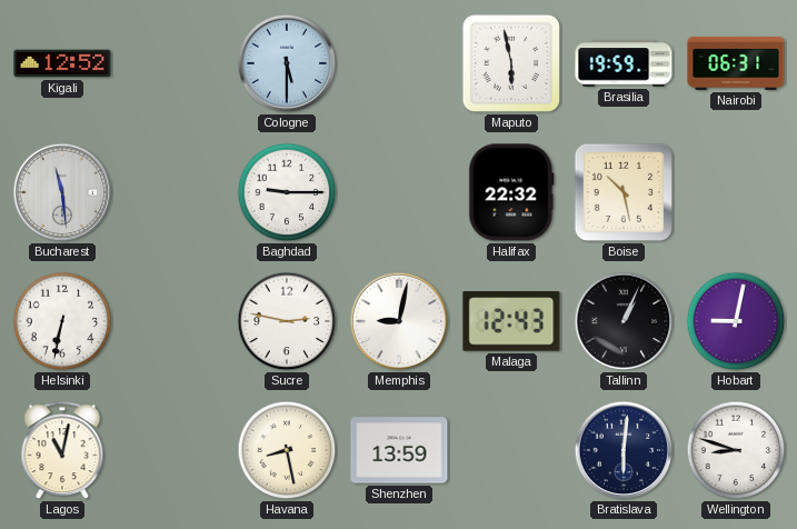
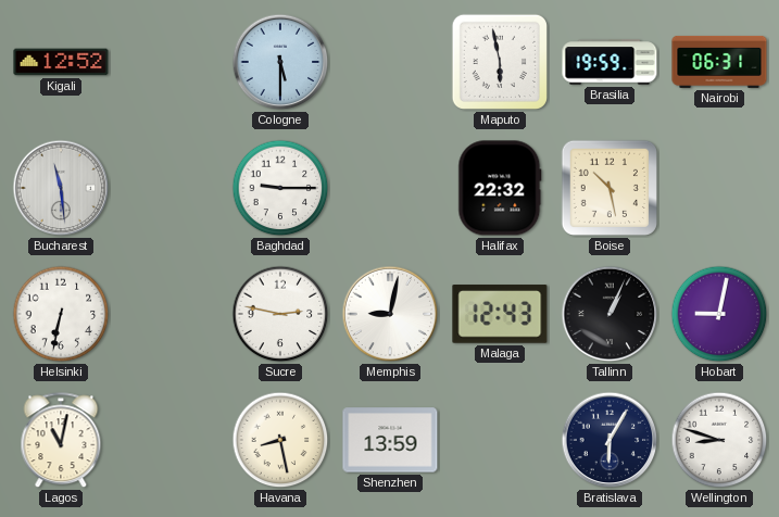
Bratislava: 6:01 -> 6:05 (610, 440)
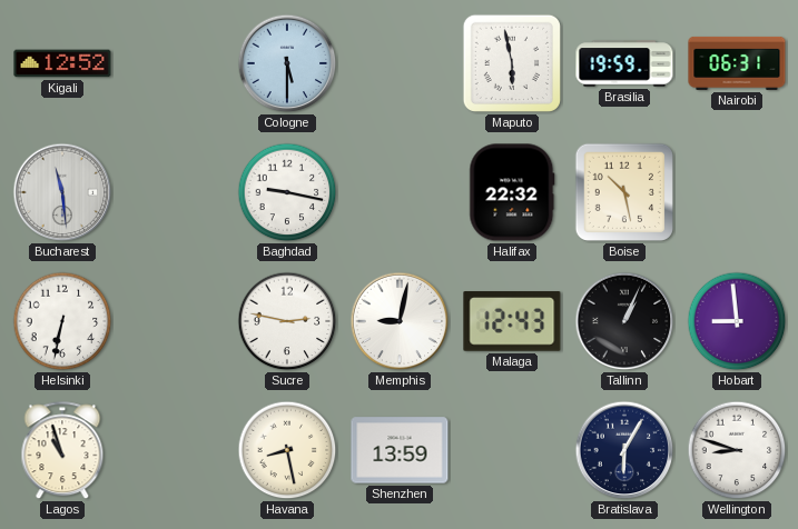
Baghdad: 9:15 -> 9:17 (287, 192)
Hobart: 9:02 -> 8:59 (737, 321)
Lagos: 11:02 -> 10:57 (62, 451)
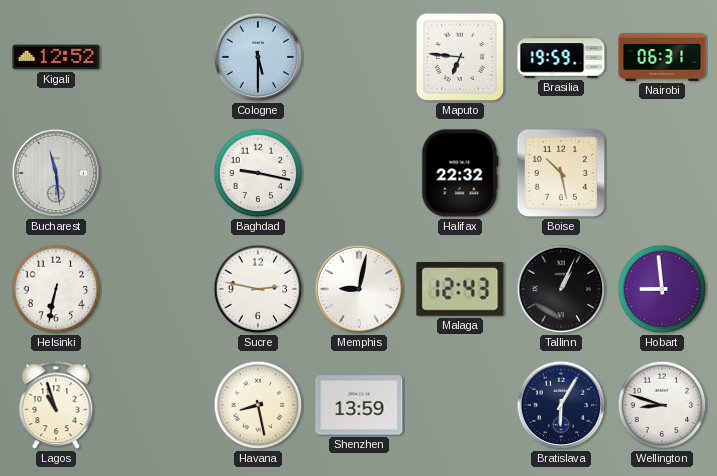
Maputo: 5:58 -> 6:46 (460, 57)
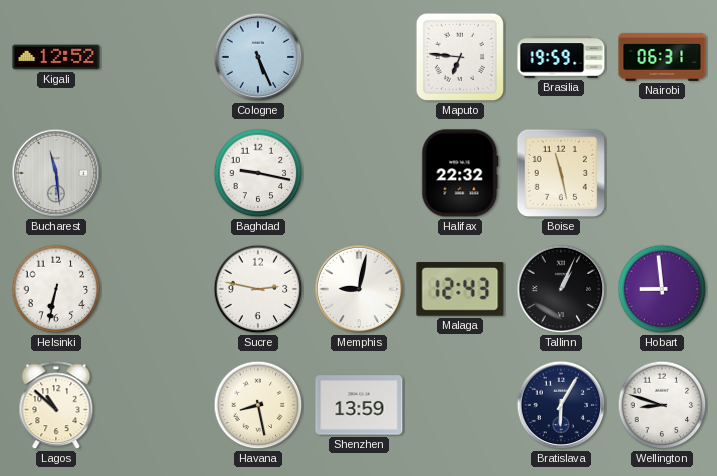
Cologne: 5:30 -> 5:26 (258, 57)
Boise: 10:28 -> 11:28 (561, 173)
Lagos: 10:57 -> 10:52 (56, 406)
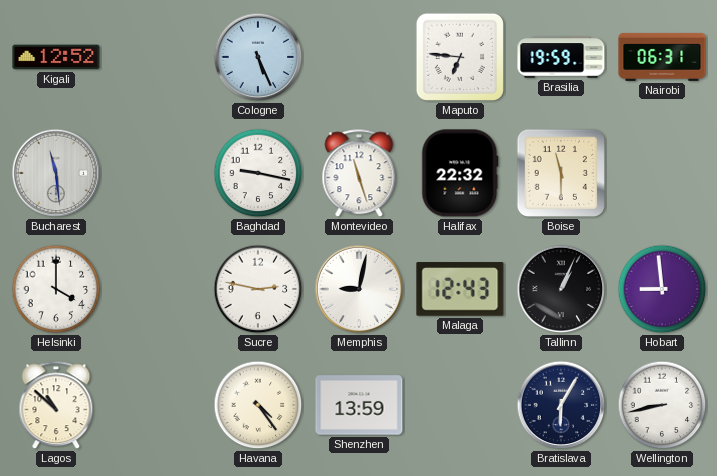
Montevideo: none -> 11:27 (359, 174)
Boise: 11:28 -> 11:30 (561, 173)
Helsinki: 6:32 -> 4:00 (56, 289)
Havana: 8:28 -> 4:24 (258, 405)
Wellington: 8:48 -> 8:43 (662, 405)
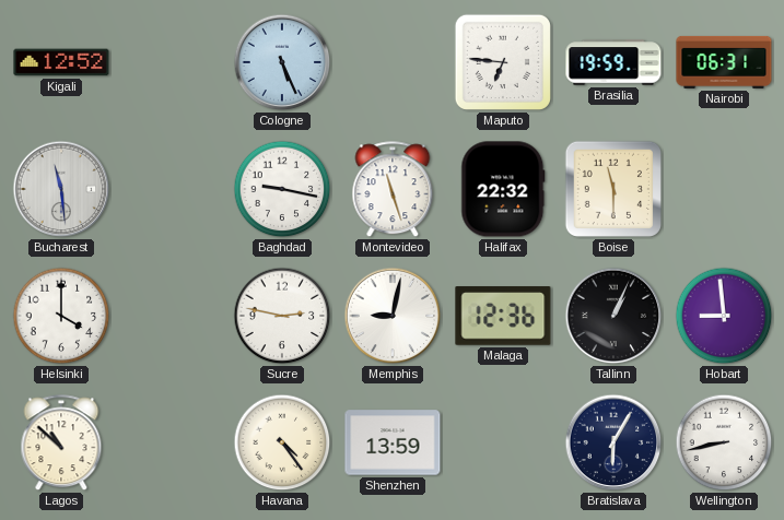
Malaga: 12:43 -> 12:36 (503, 316)
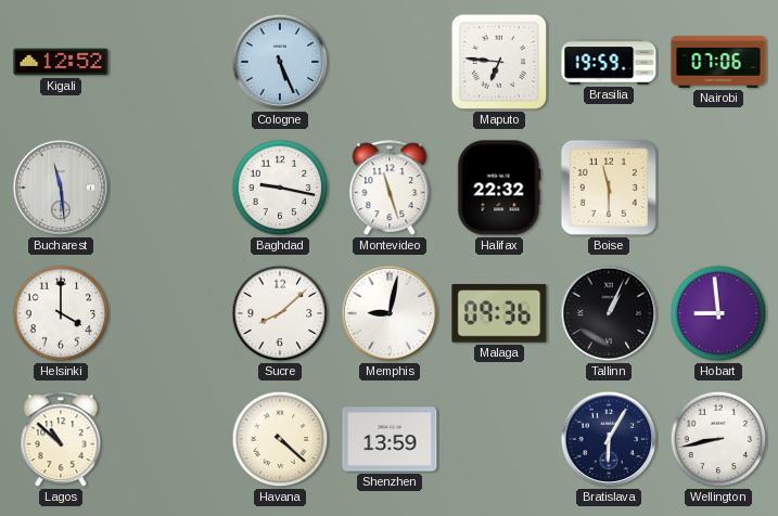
Nairobi: 06:31 -> 07:06 (718, 62)
Sucre: 2:47 -> 8:08 (280, 313)
Malaga: 12:36 -> 09:36 (499, 313)
Havana: 4:24 -> 4:22 (280, 439)
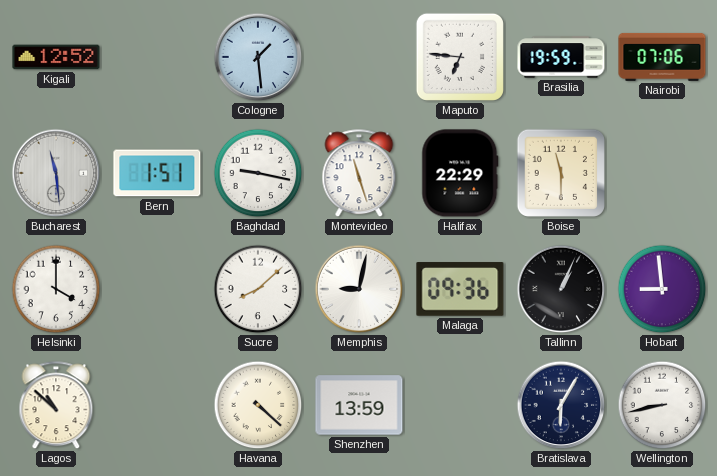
Cologne: 5:26 -> 1:29 (258, 57)
Bern: none -> 1:51 (157, 173)
Halifax: 22:32 -> 22:29 (460, 173)
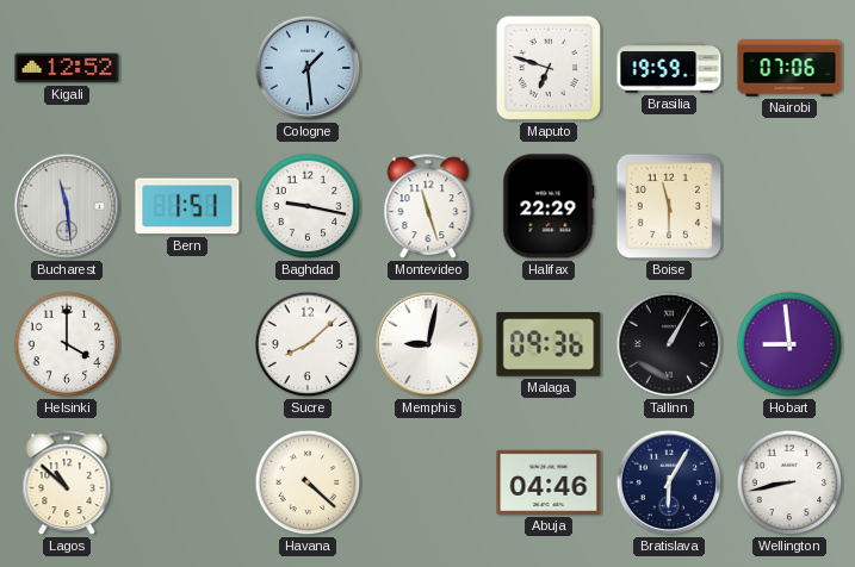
Maputo: 6:46 -> 6:48 (549, 68)
Tallinn: 1:04 -> 1:05 (669, 344)
Shenzhen: 13:59 -> none (359, 405)
Abuja: none -> 04:46 (549, 482)
